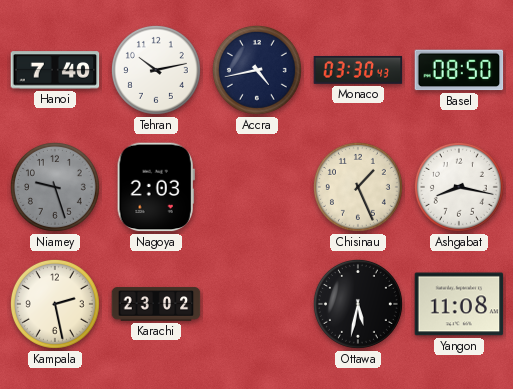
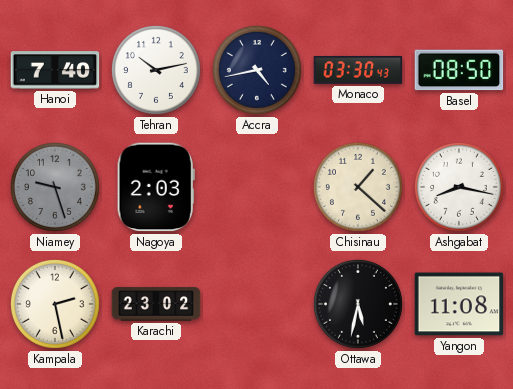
Chisinau: 1:26 -> 1:22 (358, 187)
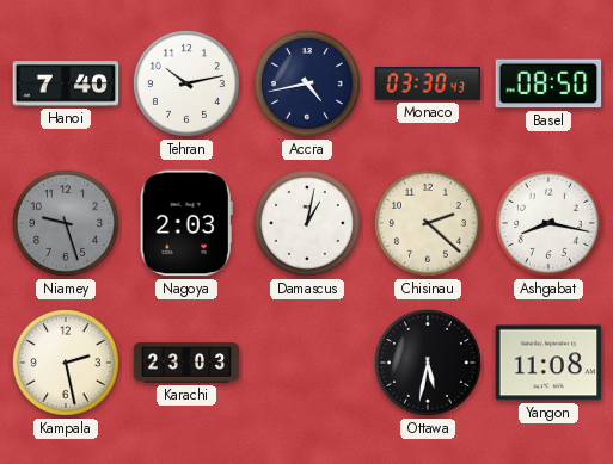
Damascus: none -> 1:02 (307, 223)
Chisinau: 1:22 -> 2:22 (428, 223)
Karachi: 23:02 -> 23:03 (186, 363)
